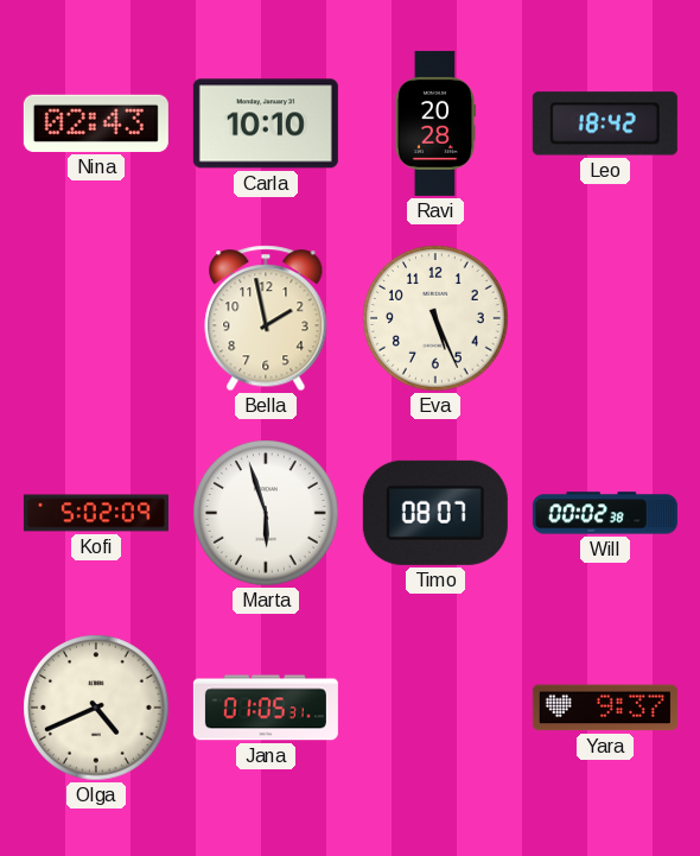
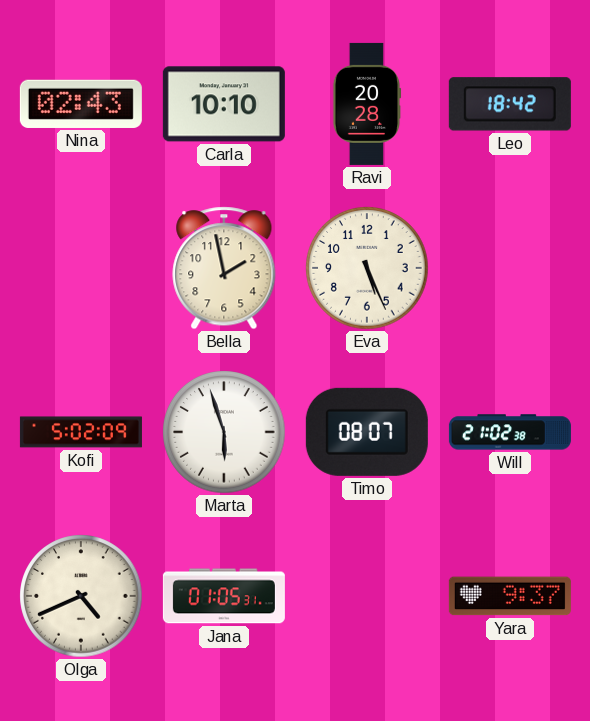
Will: 00:02 -> 21:02 (510, 432)
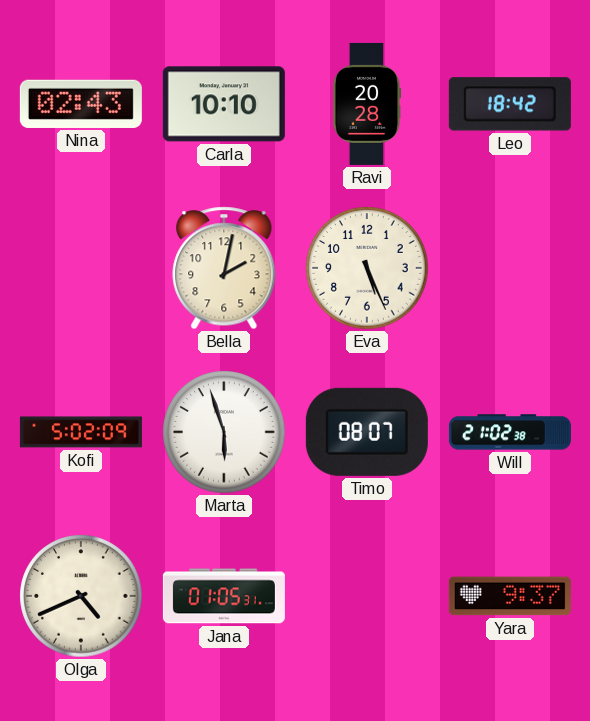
Bella: 1:58 -> 2:02 (224, 268)
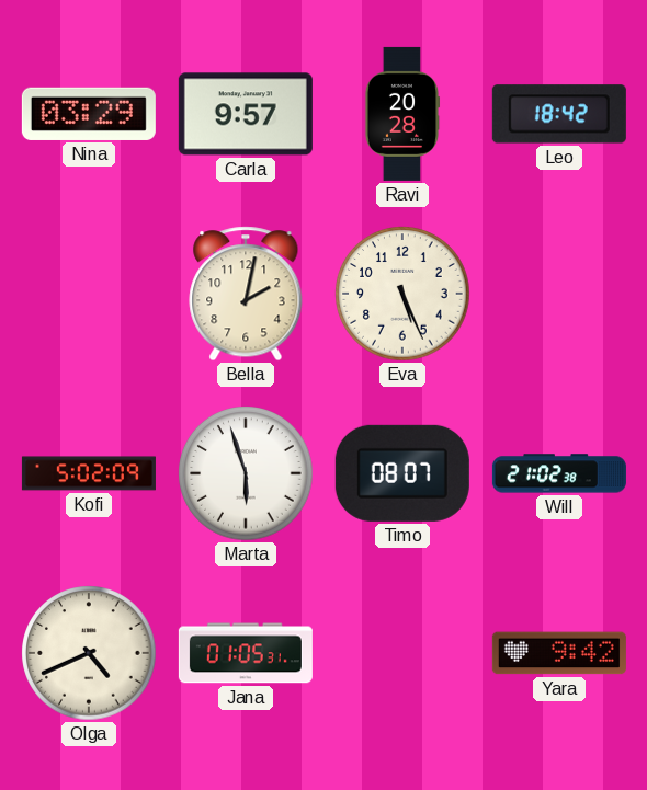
Nina: 02:43 -> 03:29 (89, 114)
Carla: 10:10 -> 9:57 (246, 114)
Yara: 9:37 -> 9:42 (559, 653)
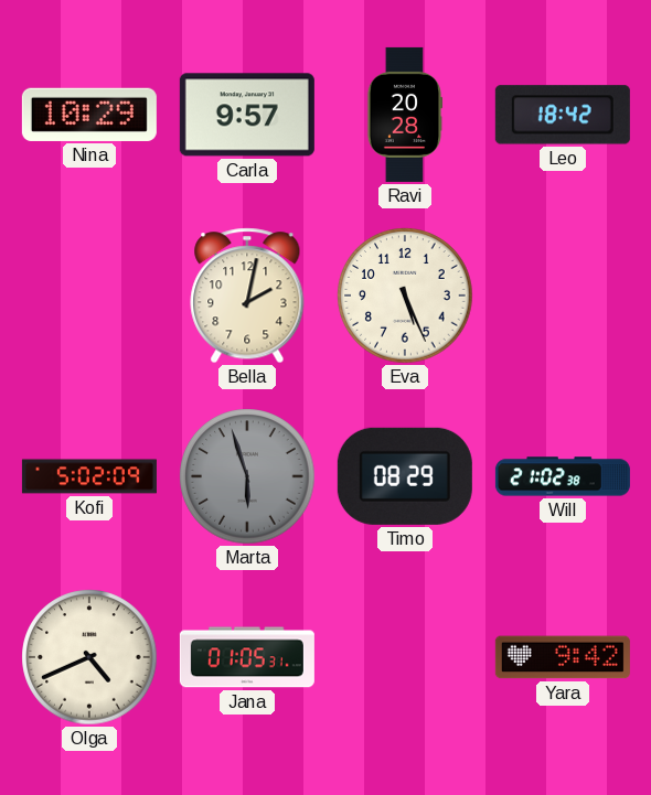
Nina: 03:29 -> 10:29 (89, 115)
Marta dial: white -> grey (247, 476)
Timo: 08:07 -> 08:29 (405, 476)
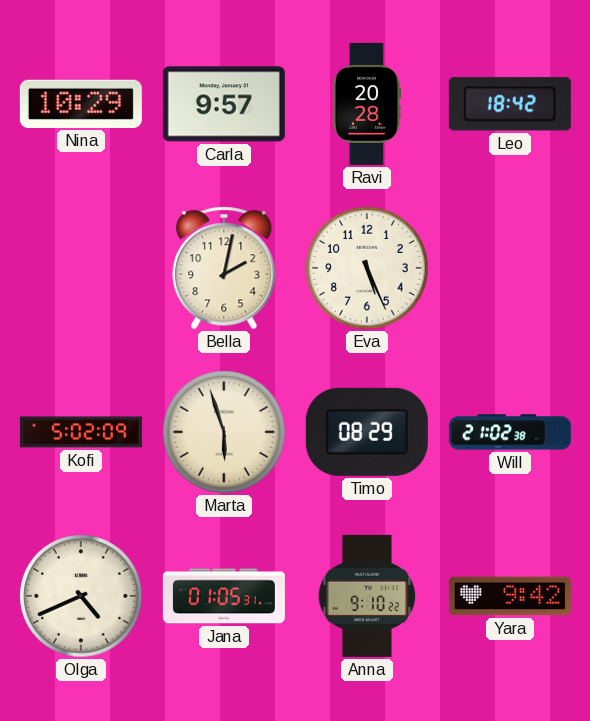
Marta dial: grey -> cream (224, 432)
Anna: none -> 9:10 (367, 596)
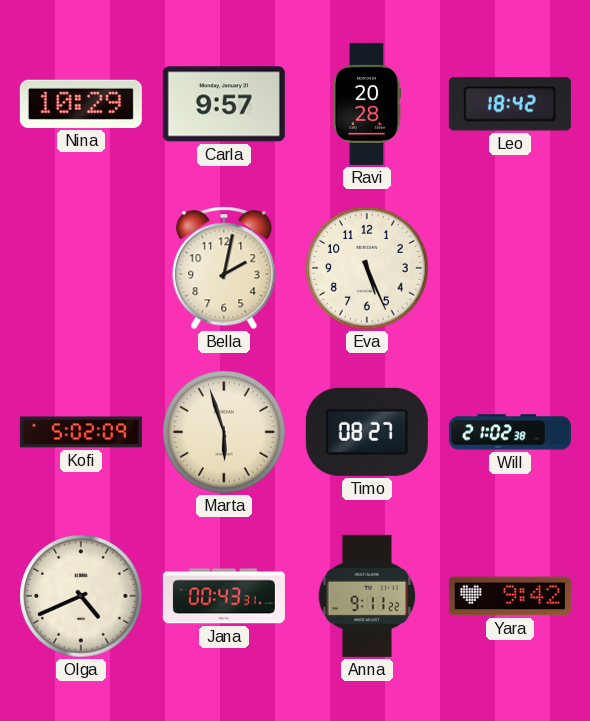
Timo: 08:29 -> 08:27 (367, 432)
Jana: 01:05 -> 00:43 (224, 596)
Anna: 9:10 -> 9:11 (367, 596)
